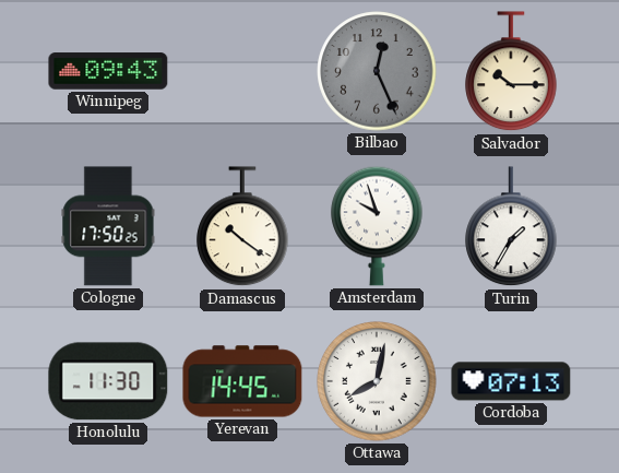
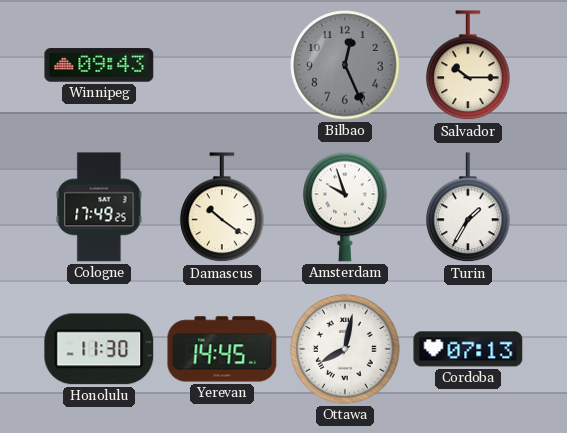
Cologne: 17:50 -> 17:49 (99, 207)
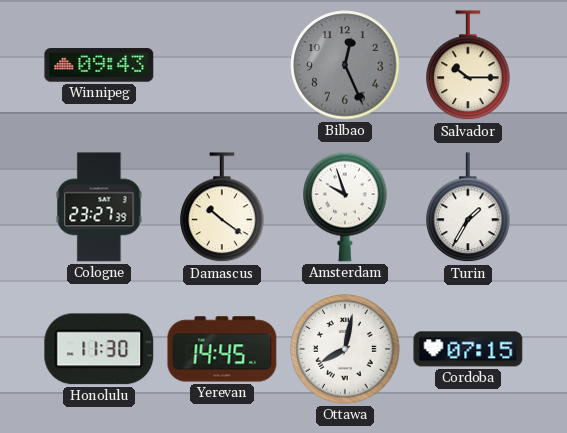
Cologne: 17:49 -> 23:27 (99, 207)
Cordoba: 07:13 -> 07:15 (468, 349)
